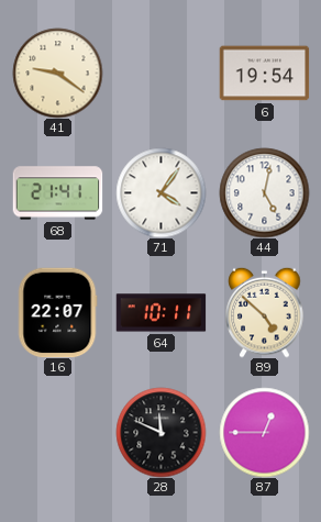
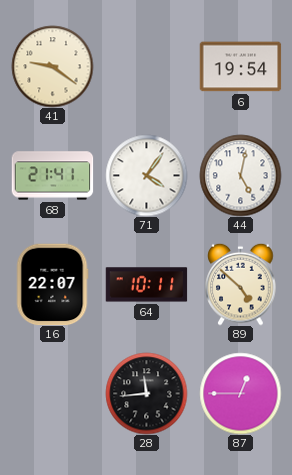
28: 11:49 -> 11:44 (146, 393)
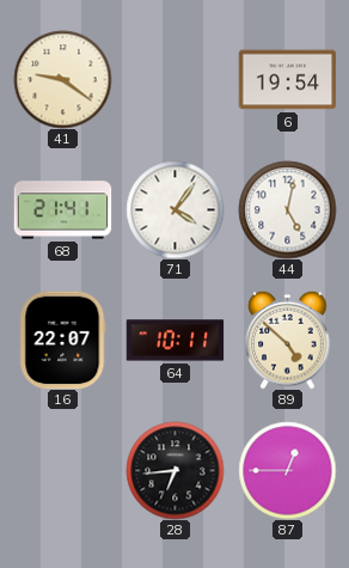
28: 11:44 -> 6:44 (174, 470)
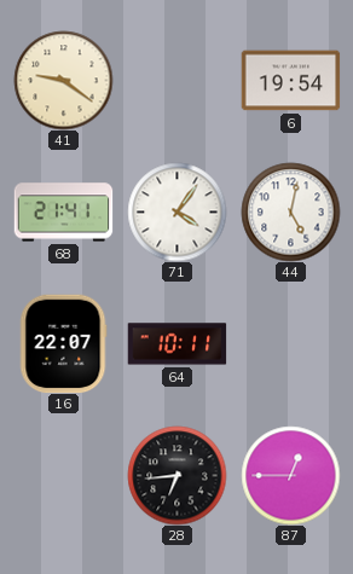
89: 4:52 -> none (288, 340)
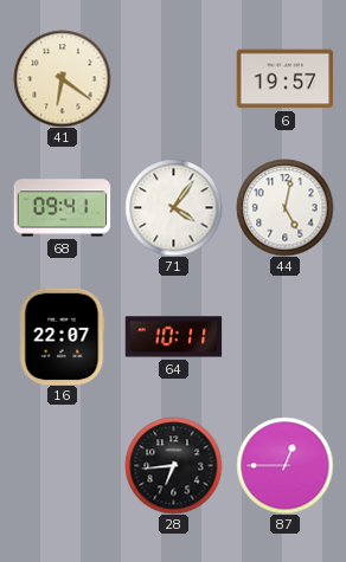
41: 9:21 -> 6:21 (62, 78)
6: 19:54 -> 19:57 (284, 79)
68: 21:41 -> 09:41 (62, 208)
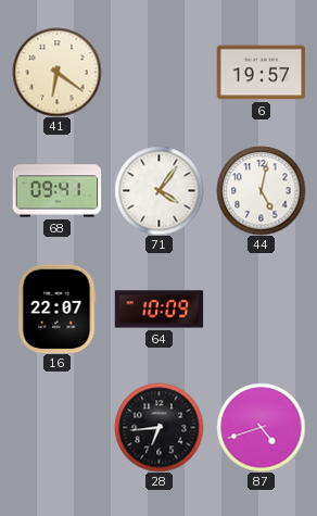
64: 10:11 -> 10:09 (158, 310)
87: 12:45 -> 4:42 (261, 427)
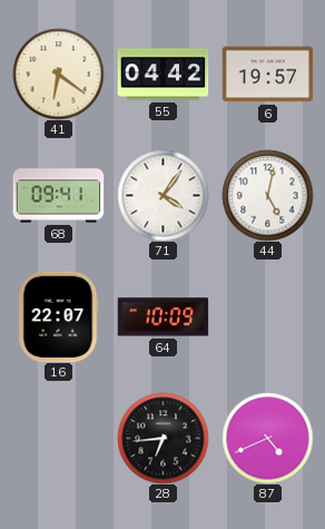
55: none -> 04:42 (162, 75)
87: 4:42 -> 4:41 (267, 438)
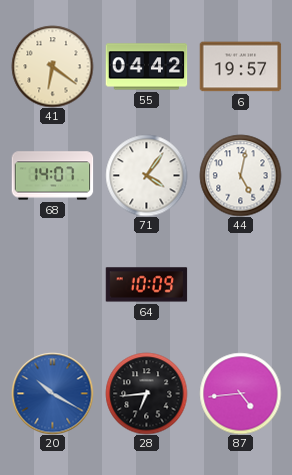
68: 09:41 -> 14:07 (52, 176)
16: 22:07 -> none (58, 316)
20: none -> 10:20 (52, 393)
87: 4:41 -> 4:44 (240, 393)
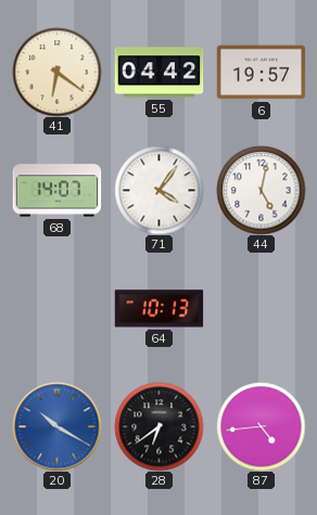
64: 10:09 -> 10:13 (158, 309)
28: 6:44 -> 6:39 (158, 426)
